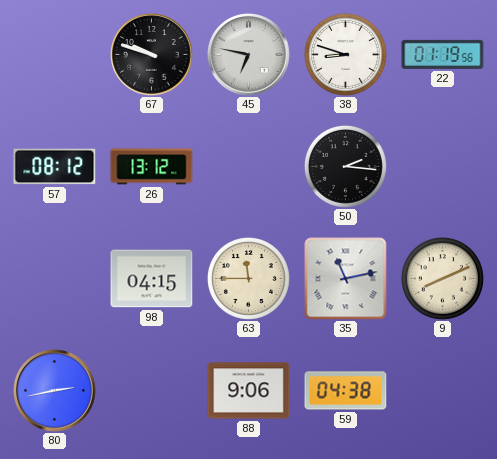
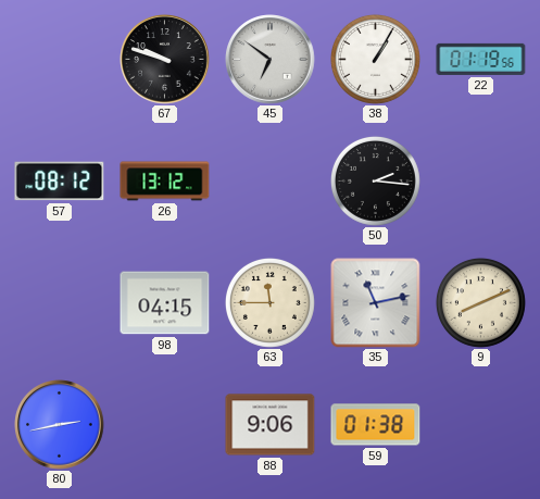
45: 6:47 -> 6:51 (271, 60)
38: 8:48 -> 1:05 (375, 59)
59: 04:38 -> 01:38 (376, 425)
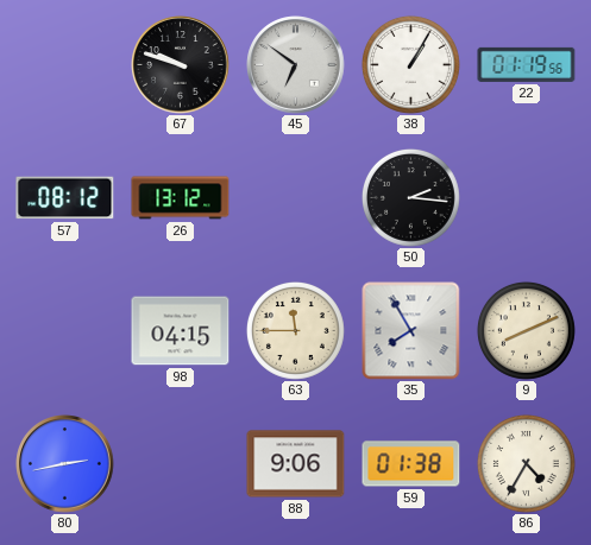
35: 11:13 -> 7:55 (411, 331)
86: none -> 4:35 (526, 463)
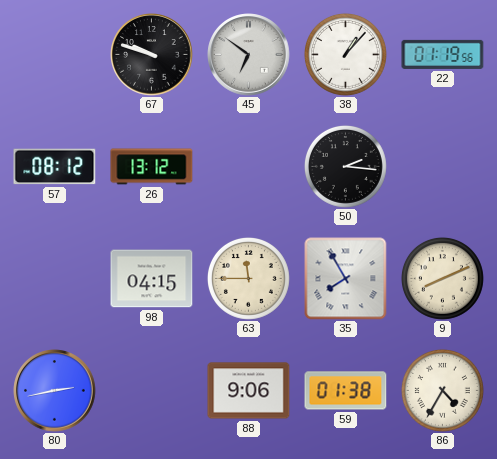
38: 1:05 -> 1:07 (345, 54)
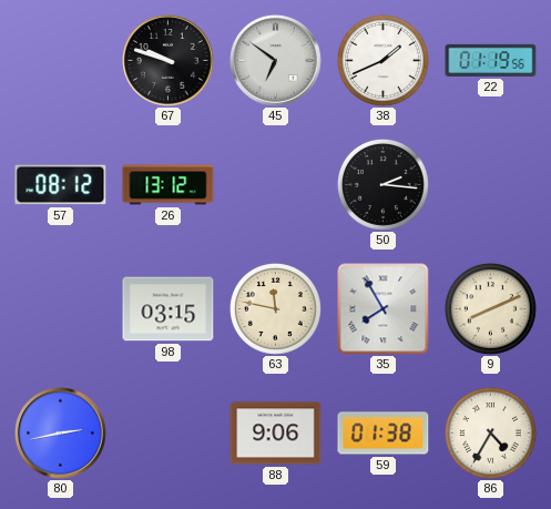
38: 1:07 -> 1:41 (382, 60)
98: 04:15 -> 03:15 (169, 309)
63: 11:45 -> 11:47 (275, 308)
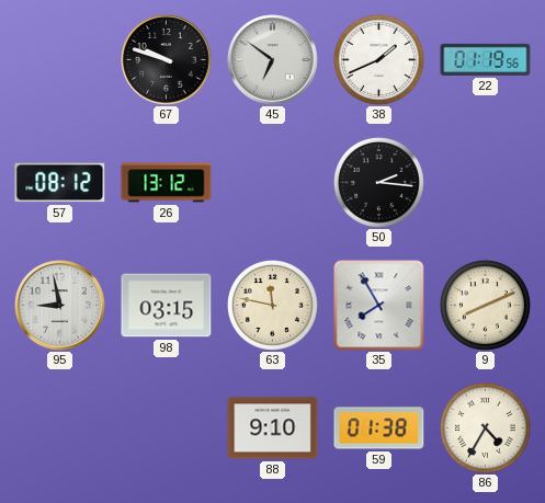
95: none -> 8:58 (60, 306)
80: 2:43 -> none (61, 434)
88: 9:06 -> 9:10 (273, 428)
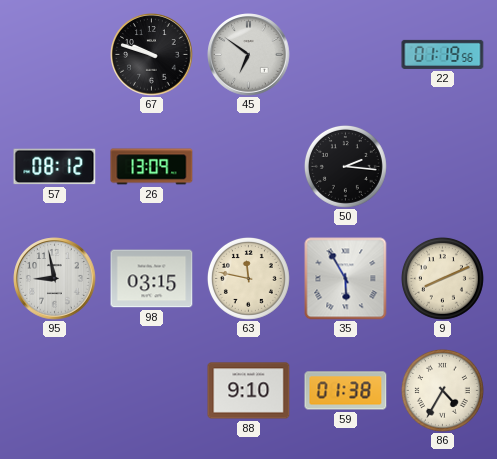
38: 1:41 -> none (378, 59)
26: 13:12 -> 13:09 (152, 167)
35: 7:55 -> 5:55 (346, 279)
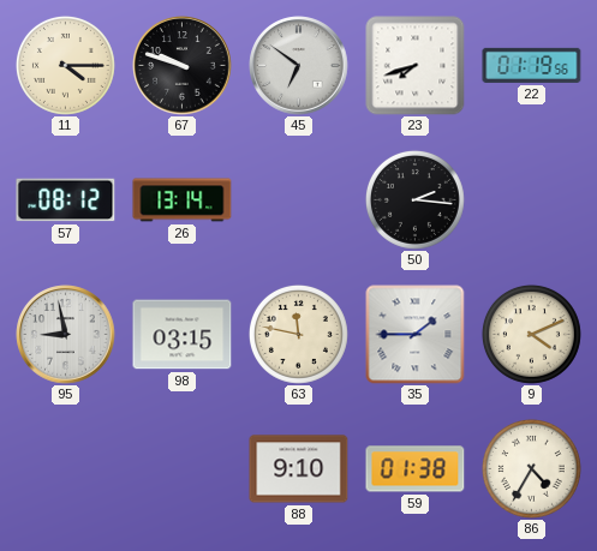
11: none -> 4:15 (65, 65)
23: none -> 7:42 (416, 66)
26: 13:09 -> 13:14 (183, 200)
35: 5:55 -> 1:45 (416, 335)
9: 8:11 -> 4:11 (531, 334)
